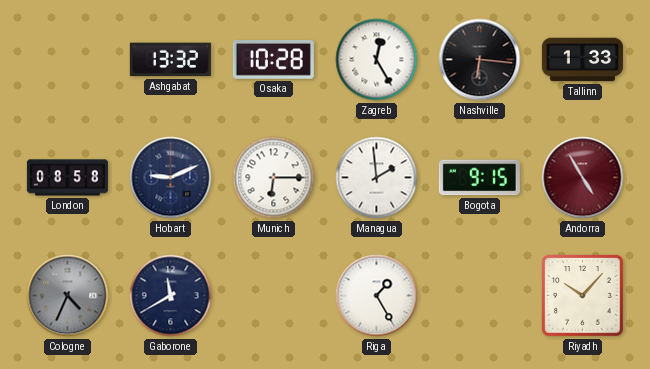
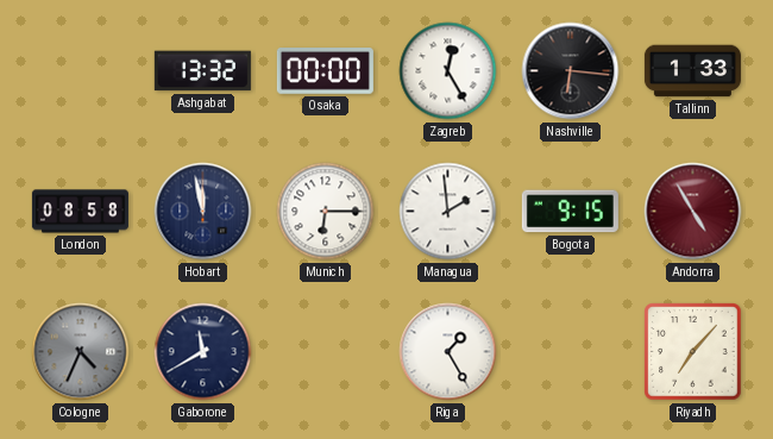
Osaka: 10:28 -> 00:00 (325, 71)
Hobart: 9:11 -> 11:58 (203, 212)
Riyadh: 10:07 -> 7:07 (693, 352)
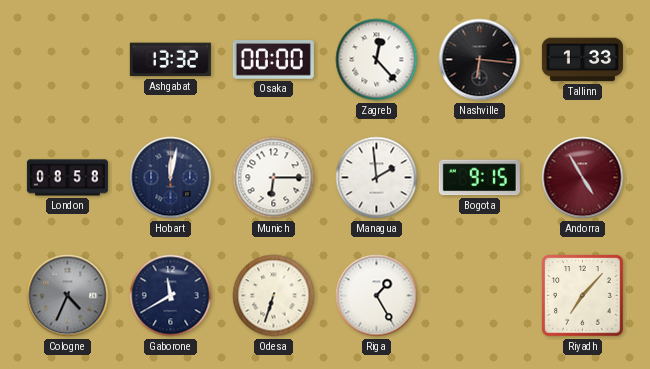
Zagreb: 12:25 -> 12:23 (377, 60)
Hobart: 11:58 -> 12:02 (171, 178)
Odesa: none -> 6:33 (274, 296)
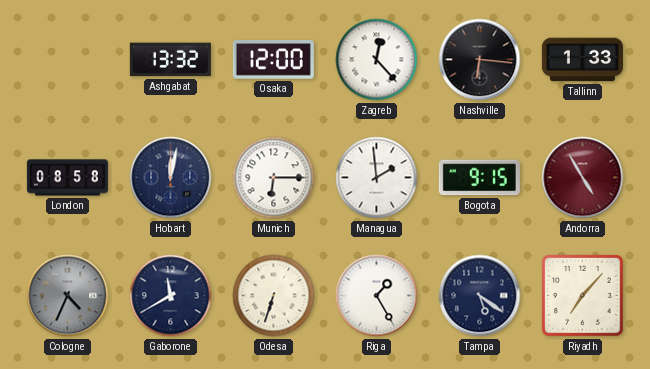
Osaka: 00:00 -> 12:00 (273, 60)
Tampa: none -> 5:21 (480, 296)
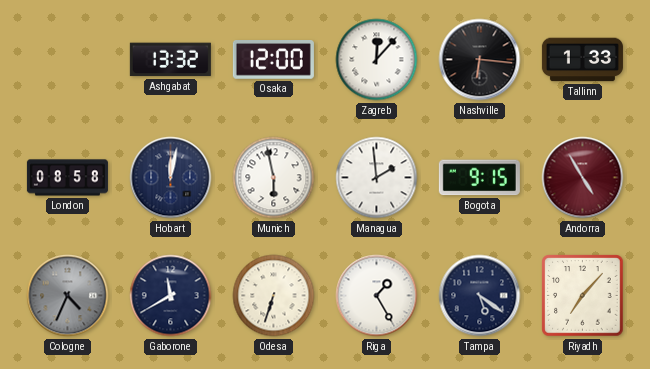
Zagreb: 12:23 -> 12:07 (377, 60)
Munich: 6:15 -> 5:58 (274, 178)
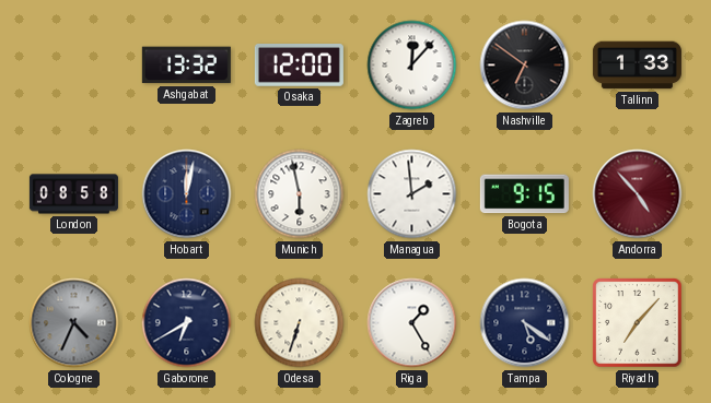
Nashville: 6:16 -> 6:51 (525, 66)
Andorra: 4:55 -> 4:53 (638, 194)
Gaborone: 11:40 -> 6:40 (187, 323)
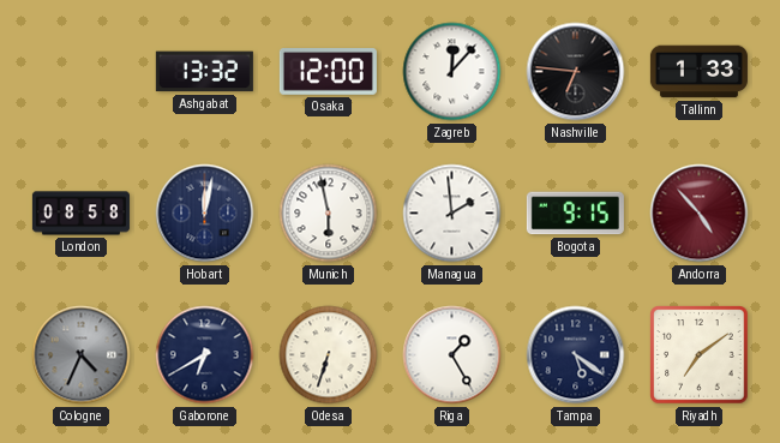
Nashville: 6:51 -> 6:46 (576, 72)
Riyadh: 7:07 -> 7:09 (700, 355)
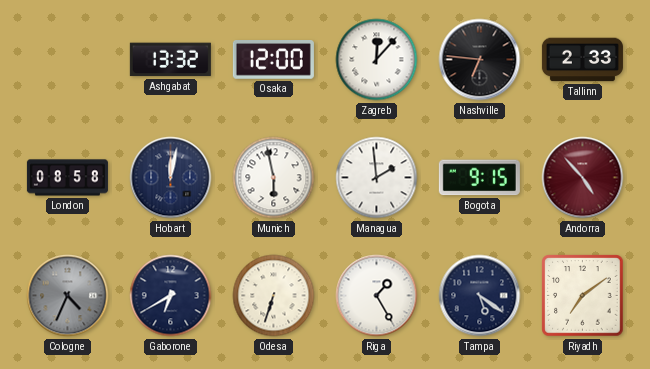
Tallinn: 1:33 -> 2:33 (582, 60)
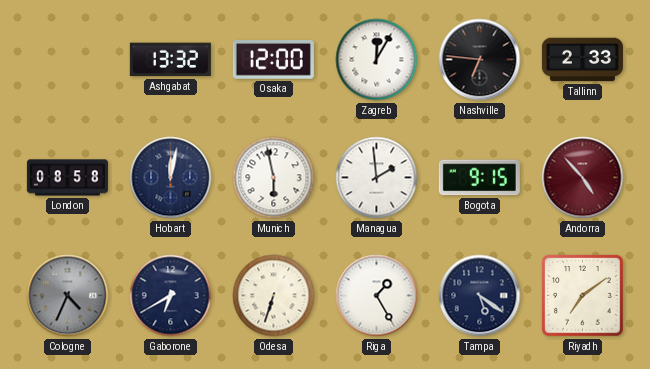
Zagreb: 12:07 -> 12:05 (377, 60)
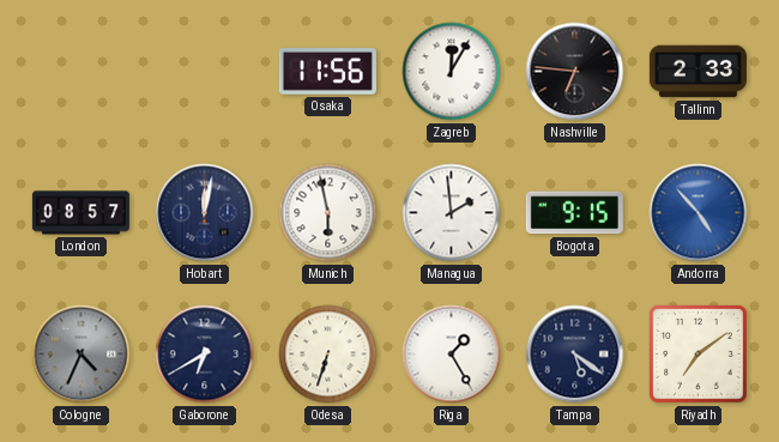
Ashgabat: 13:32 -> none (170, 60)
Osaka: 12:00 -> 11:56 (327, 72)
London: 08:58 -> 08:57 (80, 213)
Andorra dial: burgundy -> blue (699, 213)
